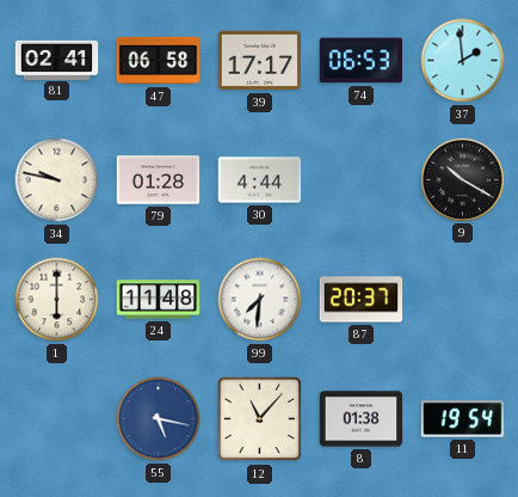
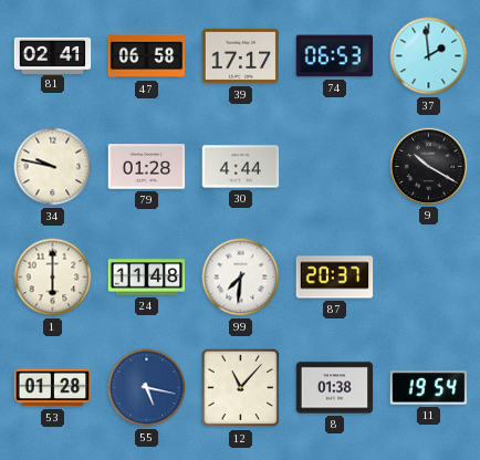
53: none -> 01:28 (53, 388)
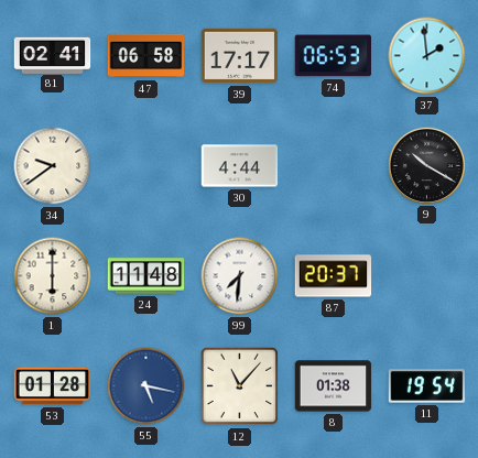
34: 9:47 -> 9:39 (53, 166)
79: 01:28 -> none (147, 167)
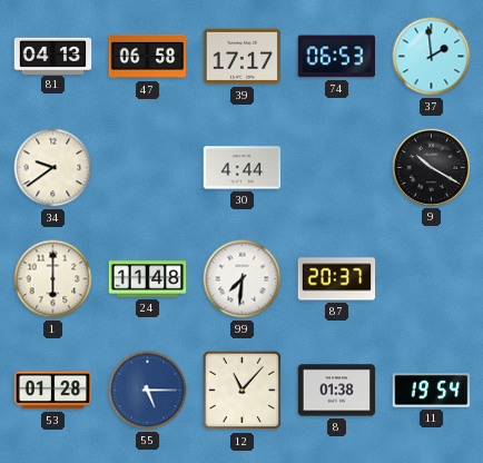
81: 02:41 -> 04:13 (53, 56)
55: 5:17 -> 5:15 (148, 391)
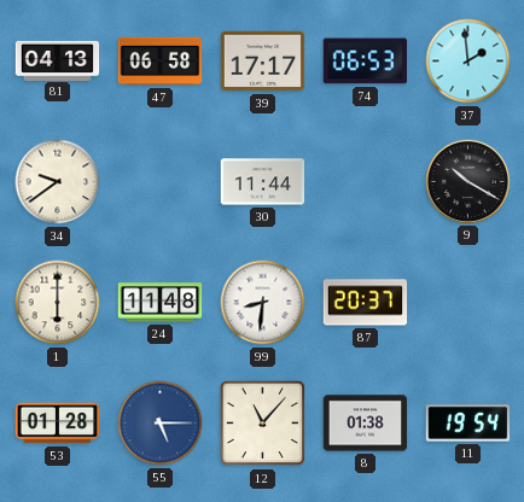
30: 4:44 -> 11:44 (263, 182)
99: 7:31 -> 8:31 (263, 303)
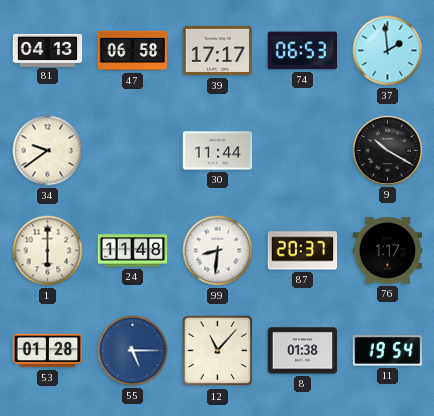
76: none -> 1:17 (388, 251)
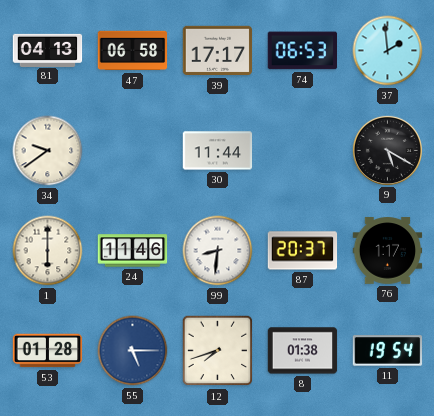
9: 10:20 -> 5:20 (387, 150)
24: 11:48 -> 11:46 (133, 251)
12: 11:07 -> 7:42 (218, 351)
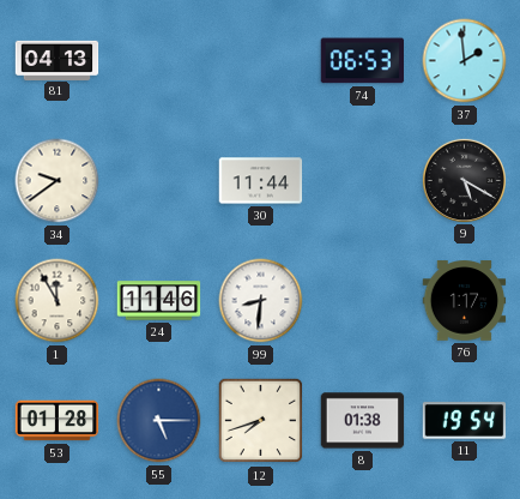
47: 06:58 -> none (133, 51)
39: 17:17 -> none (218, 51)
1: 6:00 -> 11:55 (58, 301)
87: 20:37 -> none (303, 251)
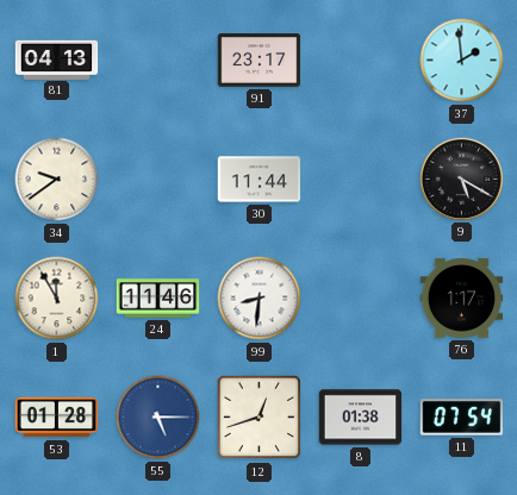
91: none -> 23:17 (260, 61)
74: 06:53 -> none (362, 61)
12: 7:42 -> 12:42 (260, 418)
11: 19:54 -> 07:54 (462, 418)
